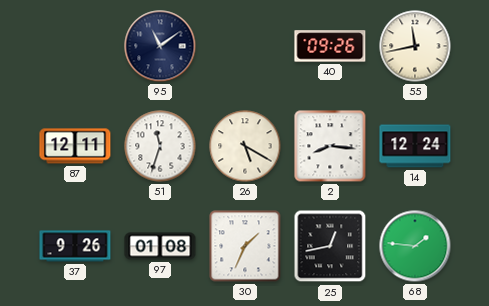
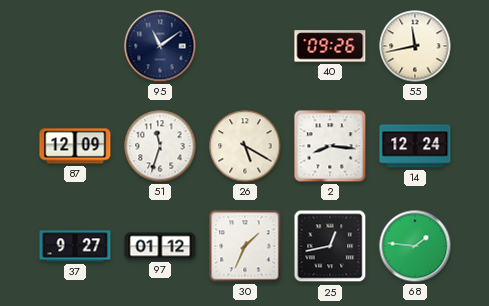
87: 12:11 -> 12:09 (75, 146)
37: 9:26 -> 9:27 (75, 246)
97: 01:08 -> 01:12 (160, 246)
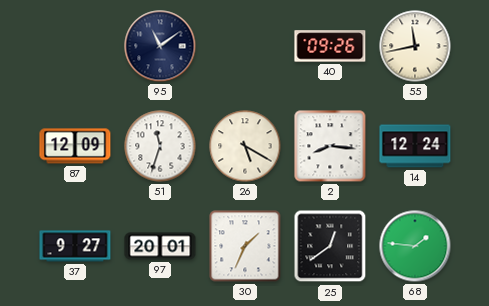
97: 01:12 -> 20:01 (160, 246)
25: 12:43 -> 12:39 (330, 246)
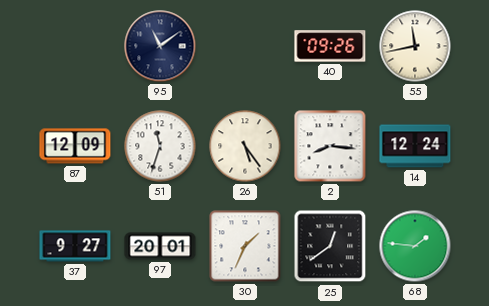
26: 5:20 -> 5:24 (245, 146)
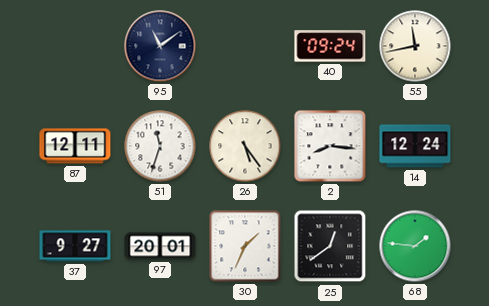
40: 09:26 -> 09:24 (330, 46)
87: 12:09 -> 12:11 (75, 146)
